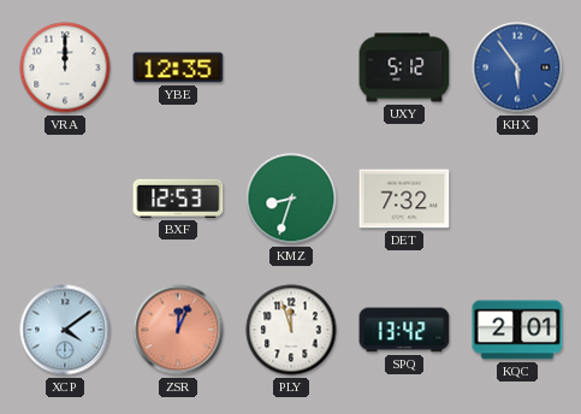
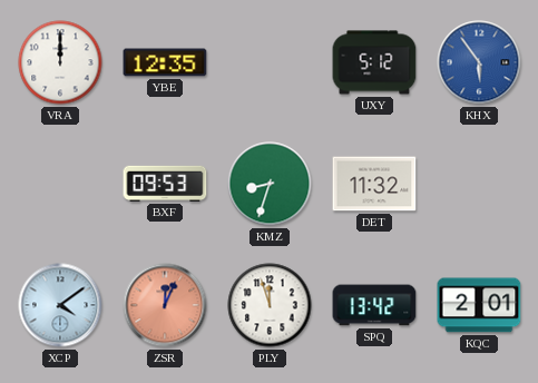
BXF: 12:53 -> 09:53 (165, 184)
DET: 7:32 -> 11:32 (374, 184)
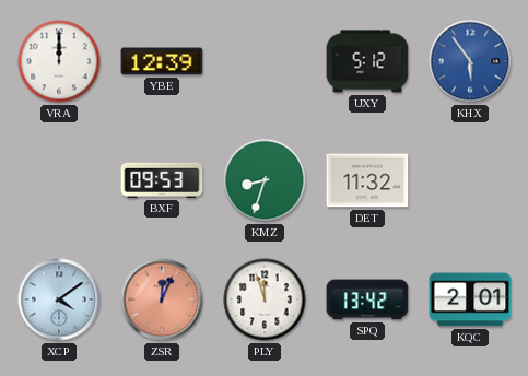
YBE: 12:35 -> 12:39 (162, 61)
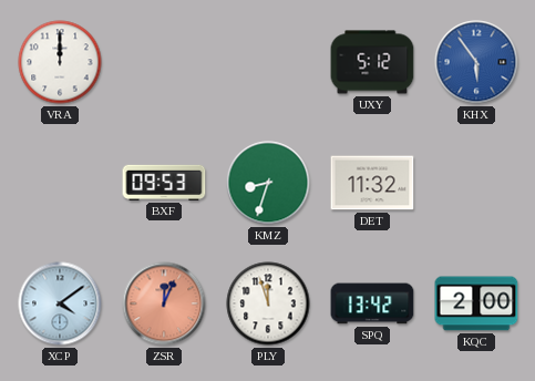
YBE: 12:39 -> none (162, 61)
KQC: 2:01 -> 2:00 (476, 303)
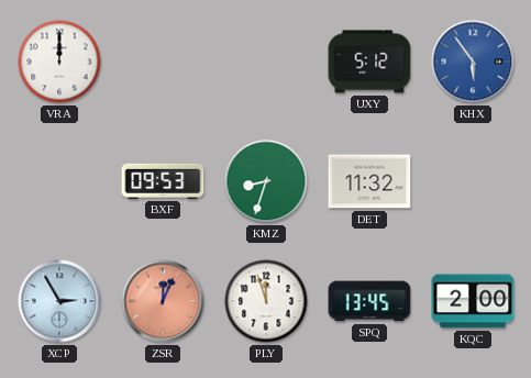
XCP: 4:09 -> 2:55 (59, 301)
SPQ: 13:42 -> 13:45 (369, 301)
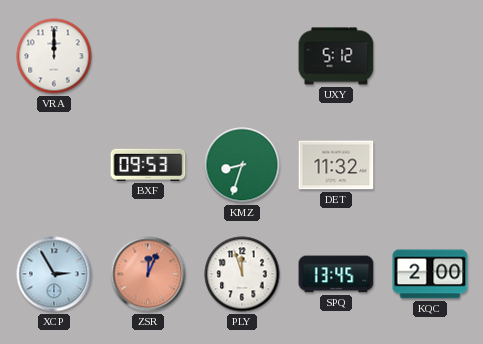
KHX: 5:54 -> none (473, 62)
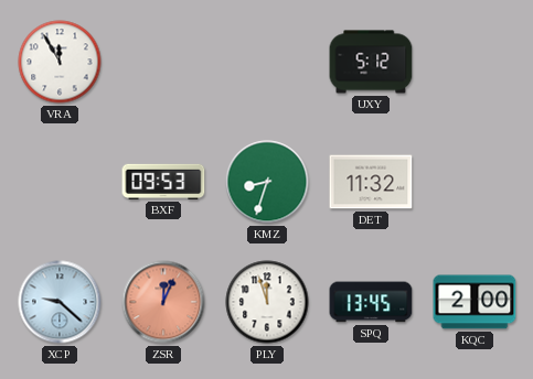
VRA: 12:00 -> 11:55 (60, 62)
XCP: 2:55 -> 9:22 (60, 302)
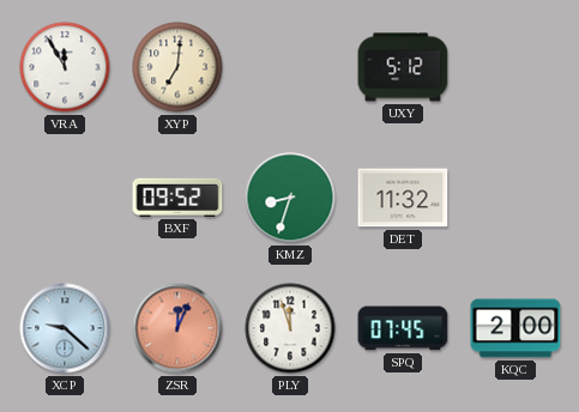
XYP: none -> 7:01 (177, 67)
BXF: 09:53 -> 09:52 (177, 198)
SPQ: 13:45 -> 07:45 (403, 328)
